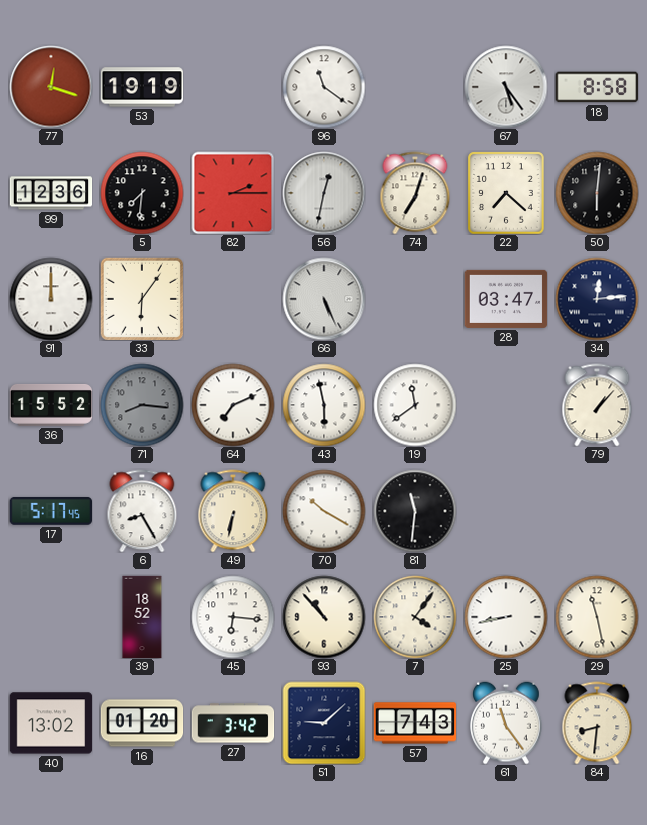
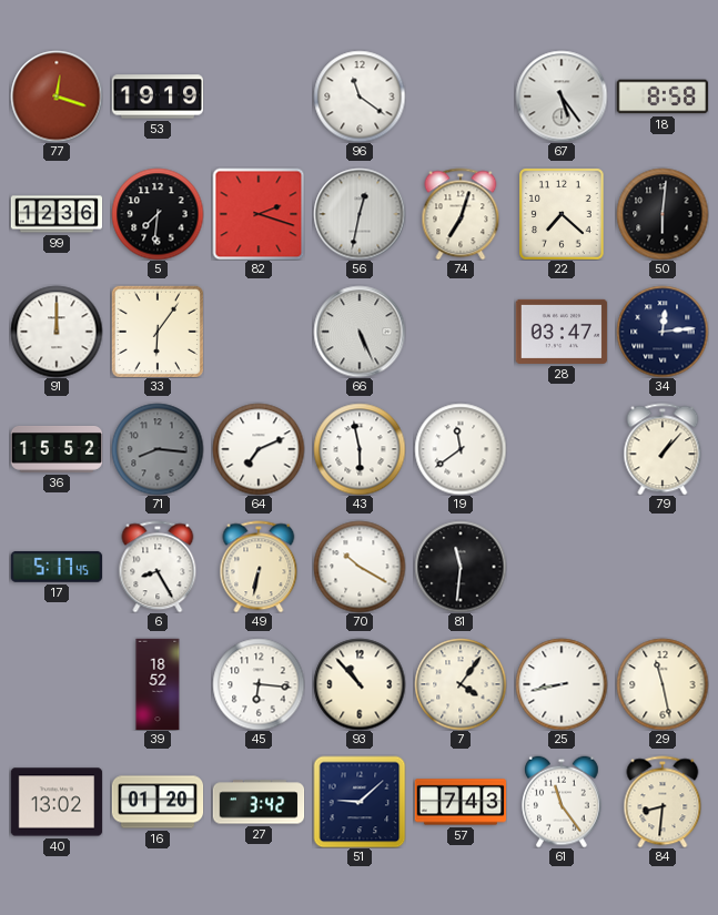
82: 2:15 -> 2:18 (259, 214)
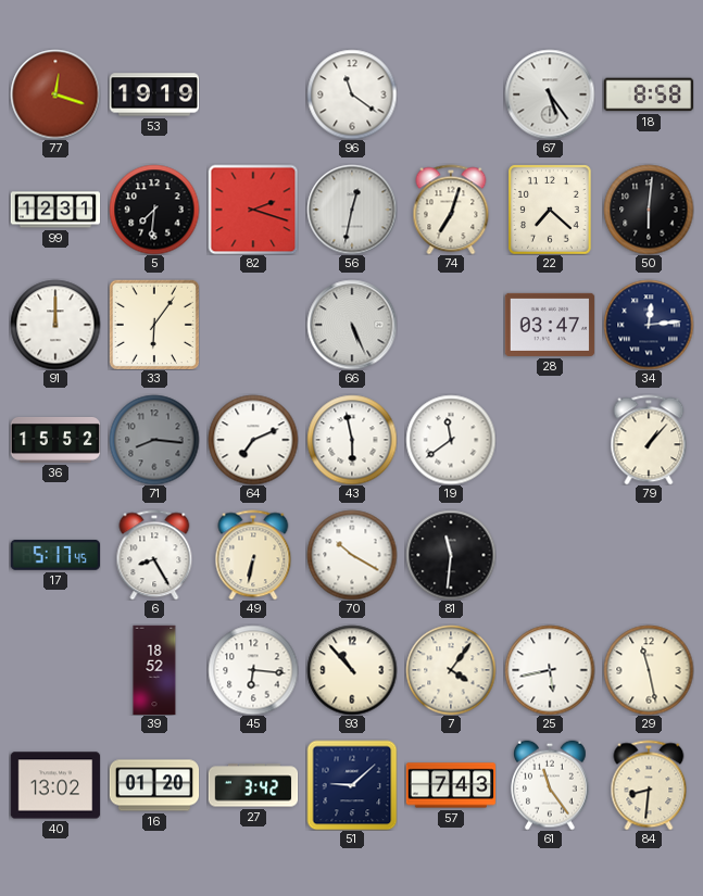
99: 12:36 -> 12:31 (55, 210)
25: 8:43 -> 5:43 (550, 670)
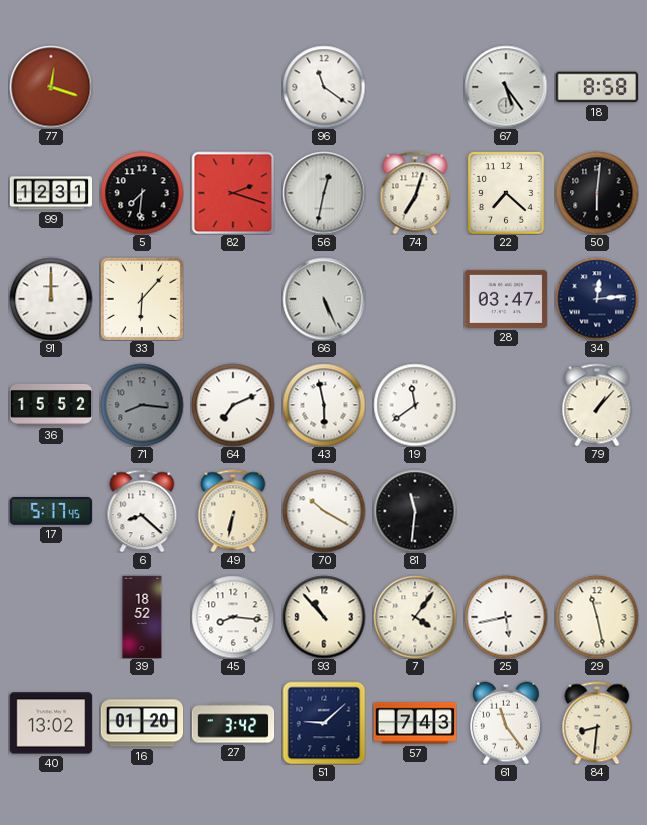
53: 19:19 -> none (154, 94)
33: 6:06 -> 6:07 (142, 299)
6: 8:25 -> 8:22 (142, 511)
45: 6:16 -> 8:16 (233, 617)
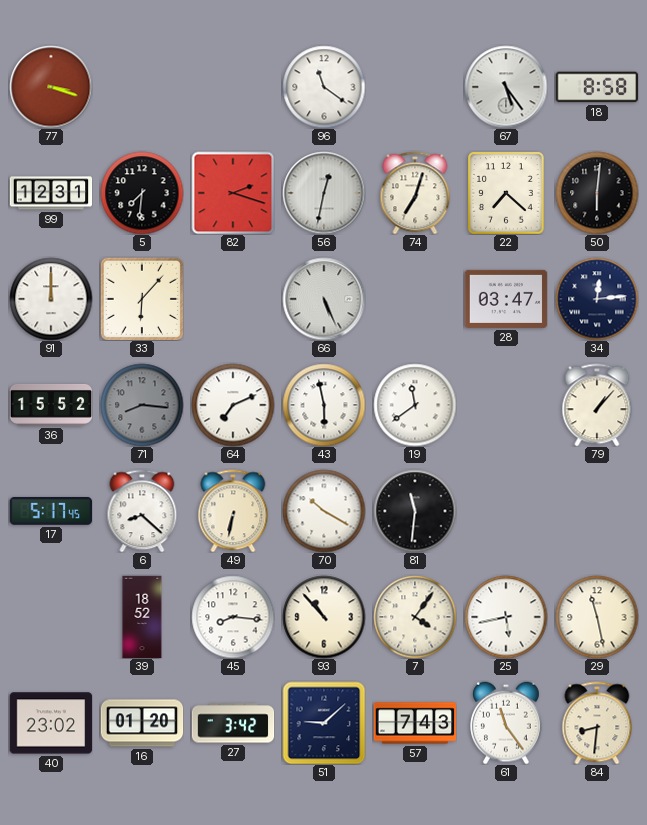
77: 12:18 -> 3:18 (51, 87)
40: 13:02 -> 23:02 (51, 723)
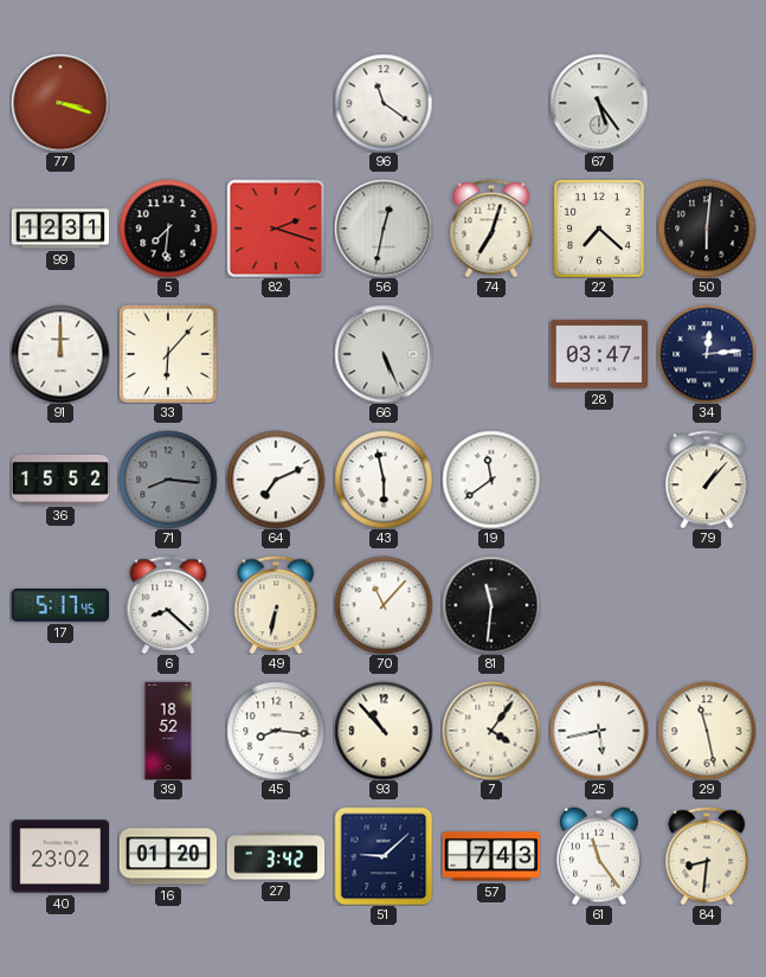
18: 8:58 -> none (596, 87)
70: 10:20 -> 11:07 (384, 605)
